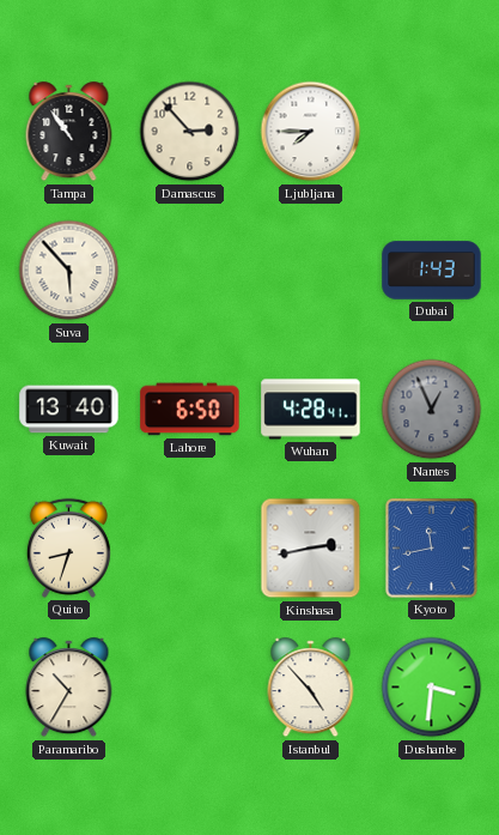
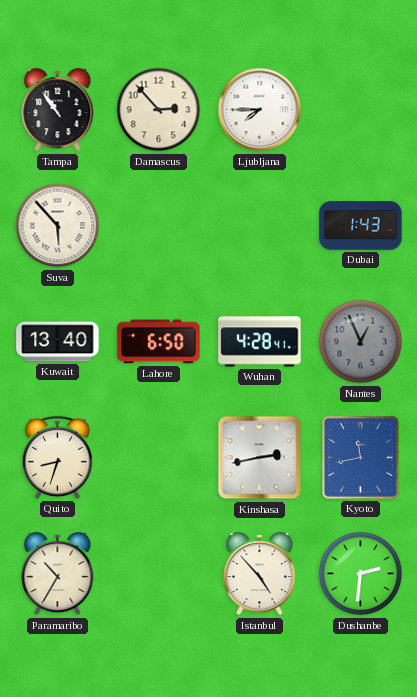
Dushanbe: 3:31 -> 2:31 (361, 574)
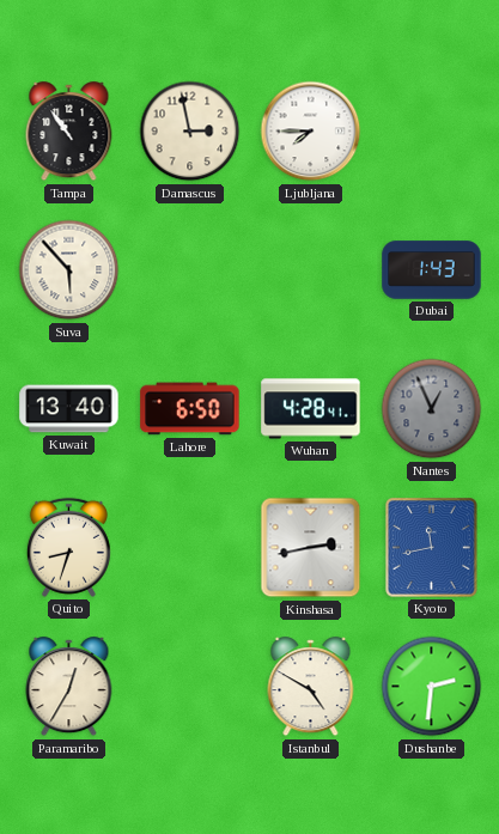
Damascus: 2:53 -> 2:58 (190, 132)
Paramaribo: 10:35 -> 12:35 (69, 687)
Istanbul: 4:53 -> 4:50 (311, 687)
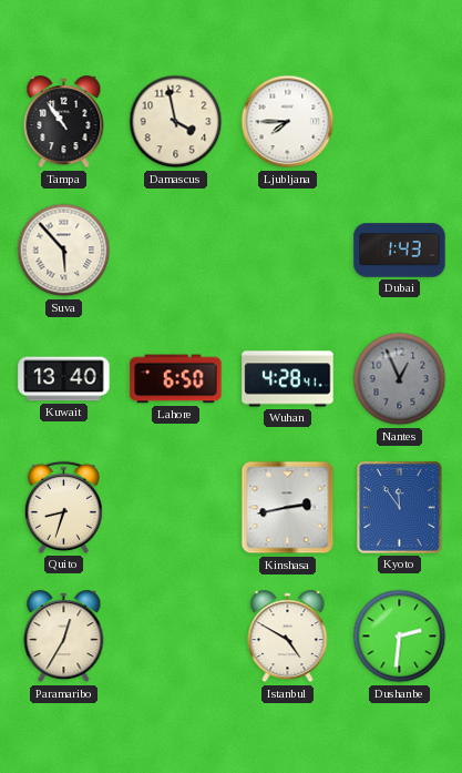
Damascus: 2:58 -> 3:58 (176, 122)
Kyoto: 11:43 -> 11:54 (400, 508)
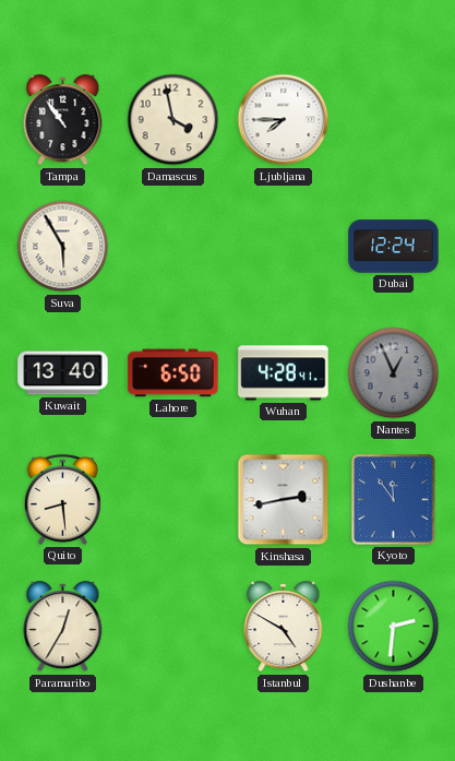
Suva: 5:53 -> 5:55 (63, 247)
Dubai: 1:43 -> 12:24 (394, 247)
Quito: 8:33 -> 8:29 (62, 499)
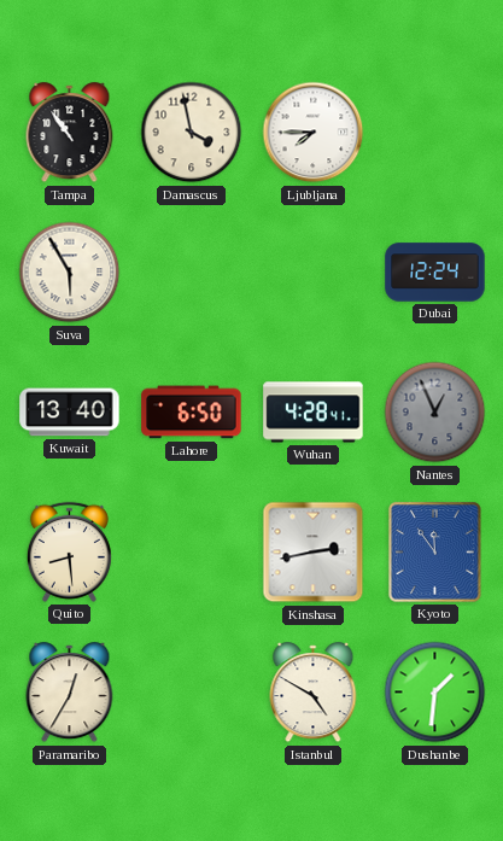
Dushanbe: 2:31 -> 1:31 (435, 693)
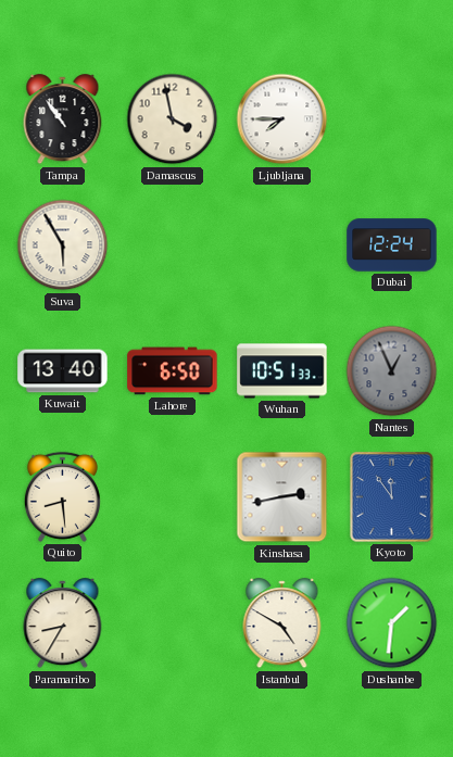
Wuhan: 4:28 -> 10:51 (282, 371)
Paramaribo: 12:35 -> 8:35 (63, 623)
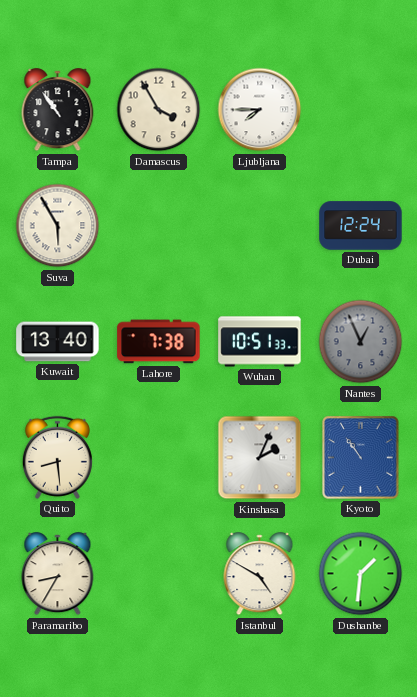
Damascus: 3:58 -> 3:55 (159, 110)
Lahore: 6:50 -> 7:38 (159, 342)
Kinshasa: 2:43 -> 2:04 (260, 458)
Kyoto: 11:54 -> 10:54 (361, 458)
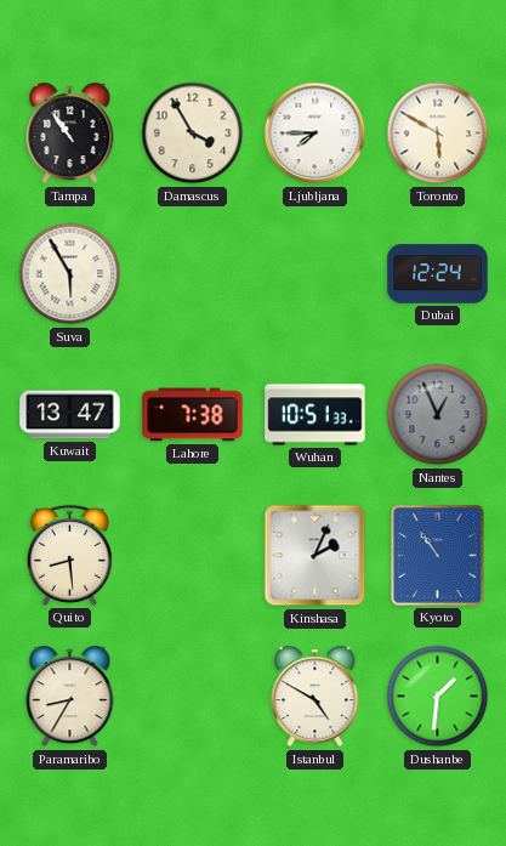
Toronto: none -> 5:50 (438, 134)
Kuwait: 13:40 -> 13:47 (70, 415)
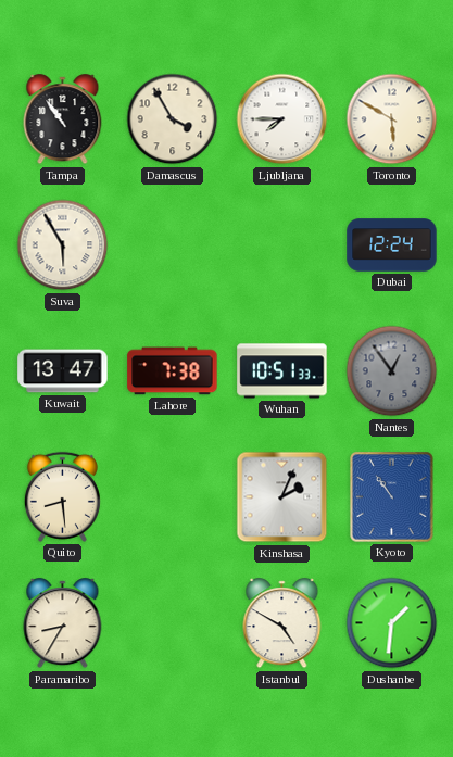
Nantes: 12:56 -> 12:54 (392, 371)
